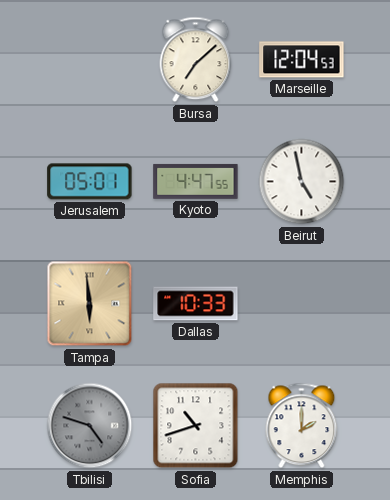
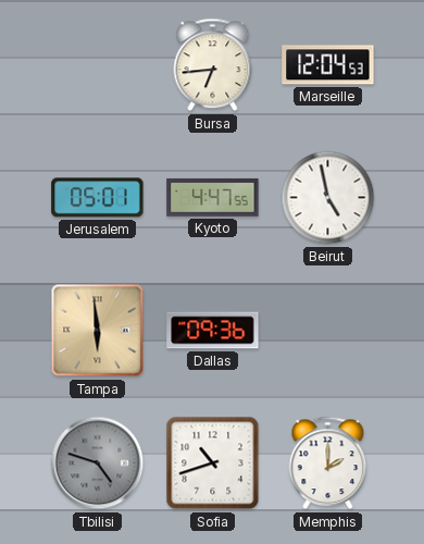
Bursa: 7:08 -> 6:44 (213, 65)
Dallas: 10:33 -> 09:36 (213, 331)
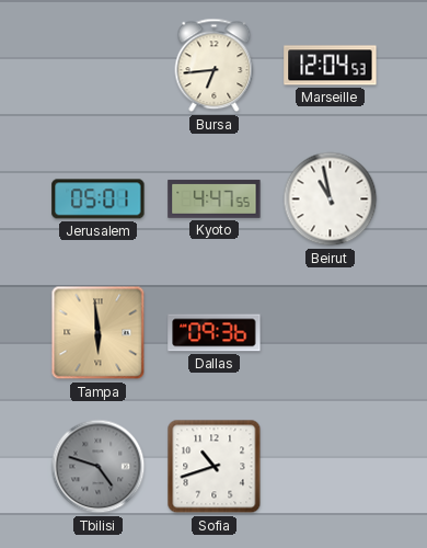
Beirut: 4:58 -> 10:58 (331, 199)
Memphis: 2:00 -> none (328, 463)
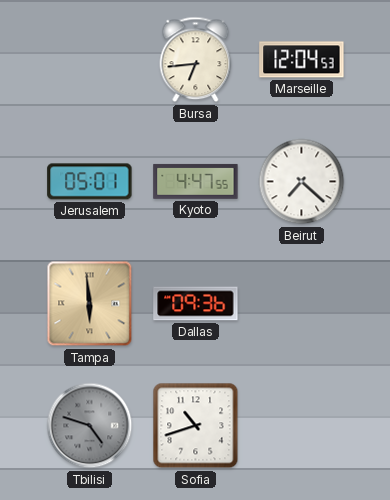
Beirut: 10:58 -> 7:22 (302, 182)
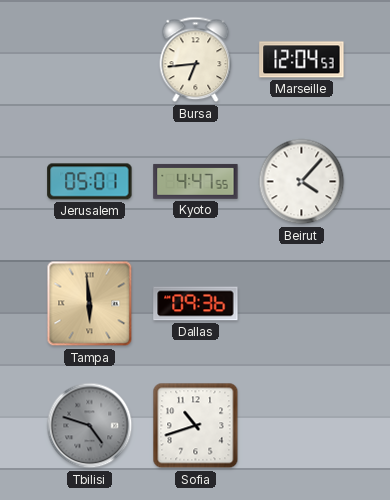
Beirut: 7:22 -> 4:07 (302, 182)
